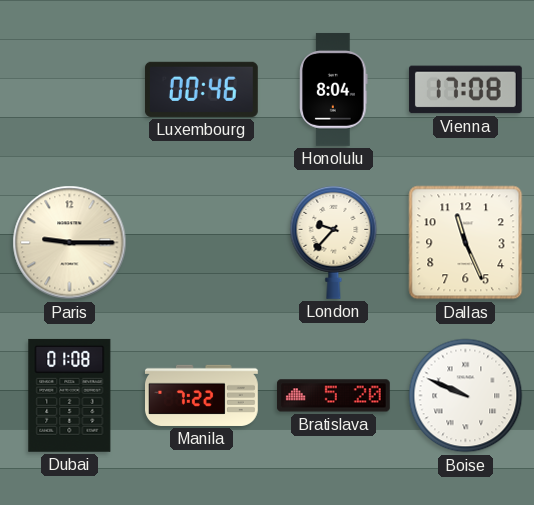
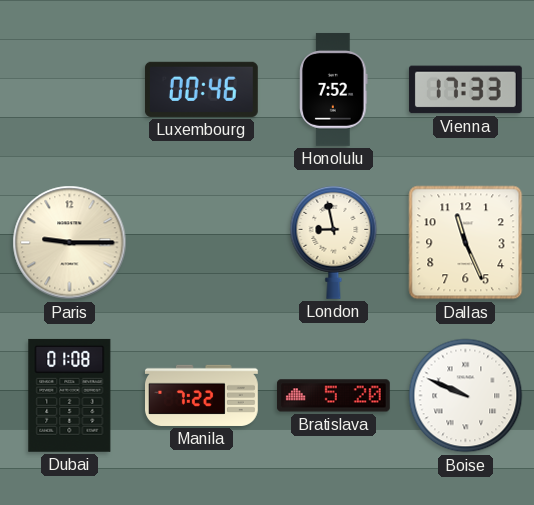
Honolulu: 8:04 -> 7:52 (334, 89)
Vienna: 17:08 -> 17:33 (465, 90)
London: 9:37 -> 8:58 (334, 242)
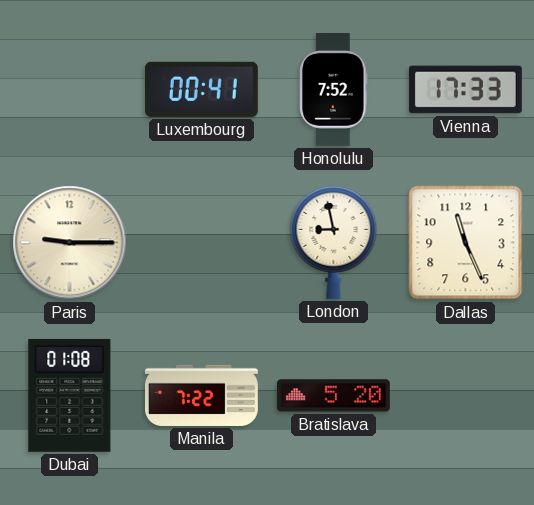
Luxembourg: 00:46 -> 00:41 (201, 89)
Boise: 9:49 -> none (466, 396)
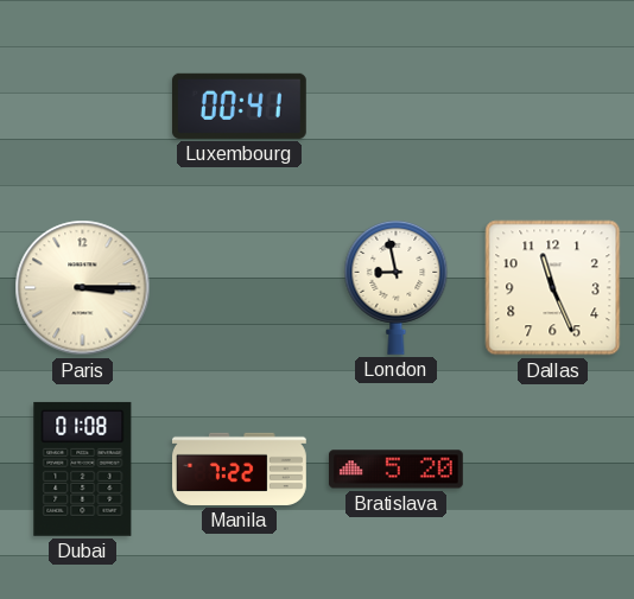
Honolulu: 7:52 -> none (334, 89)
Vienna: 17:33 -> none (465, 90)
Paris: 9:15 -> 3:15 (83, 288)
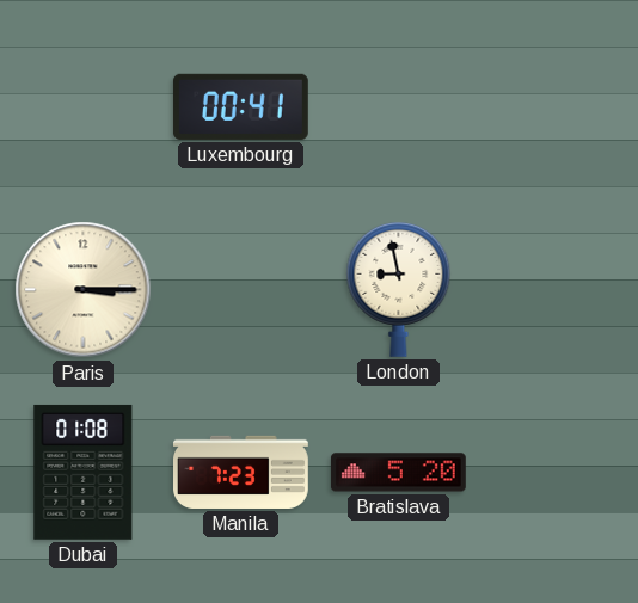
Dallas: 11:26 -> none (553, 288)
Manila: 7:22 -> 7:23 (241, 472)
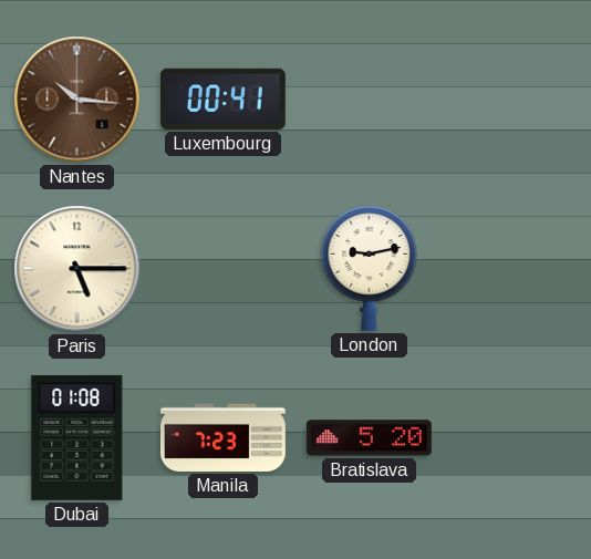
Nantes: none -> 10:16 (77, 100)
Paris: 3:15 -> 5:15 (77, 269)
London: 8:58 -> 9:13 (370, 268)
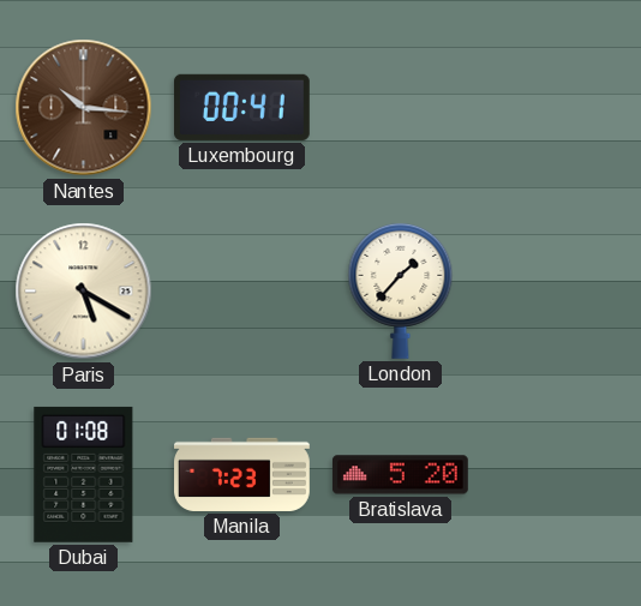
Paris: 5:15 -> 5:20 (84, 292)
London: 9:13 -> 1:37 (401, 290)
